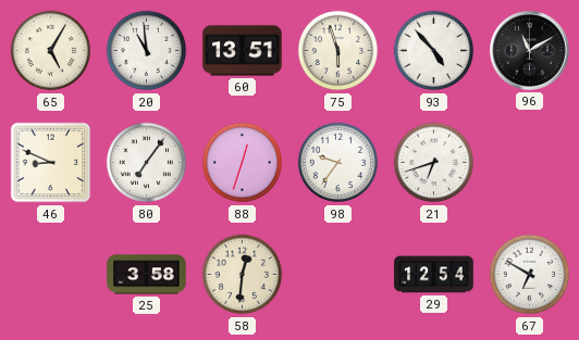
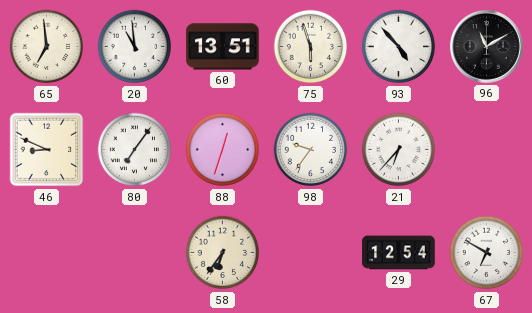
65: 5:05 -> 6:59 (47, 47)
21: 6:42 -> 6:37 (399, 150)
25: 3:58 -> none (147, 275)
58: 12:31 -> 6:36 (223, 253)
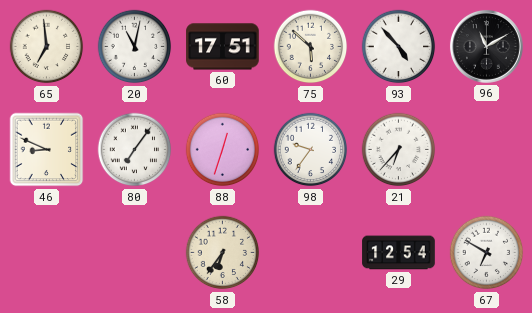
20: 10:59 -> 11:02 (135, 47)
60: 13:51 -> 17:51 (223, 47)
75: 5:57 -> 5:52 (311, 47)
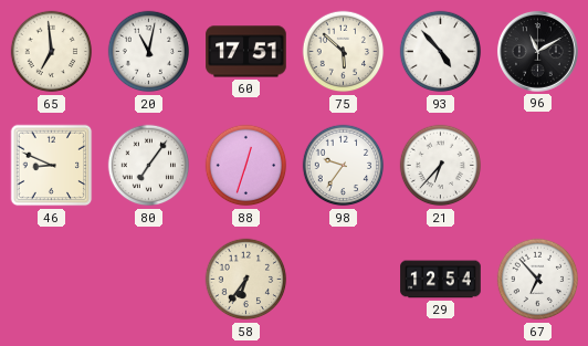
67: 6:50 -> 6:53 (538, 280)
